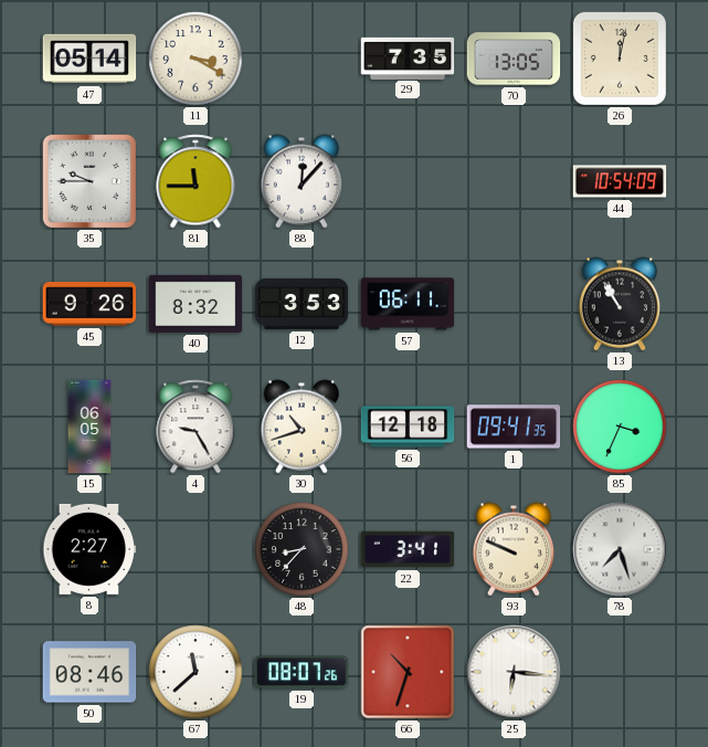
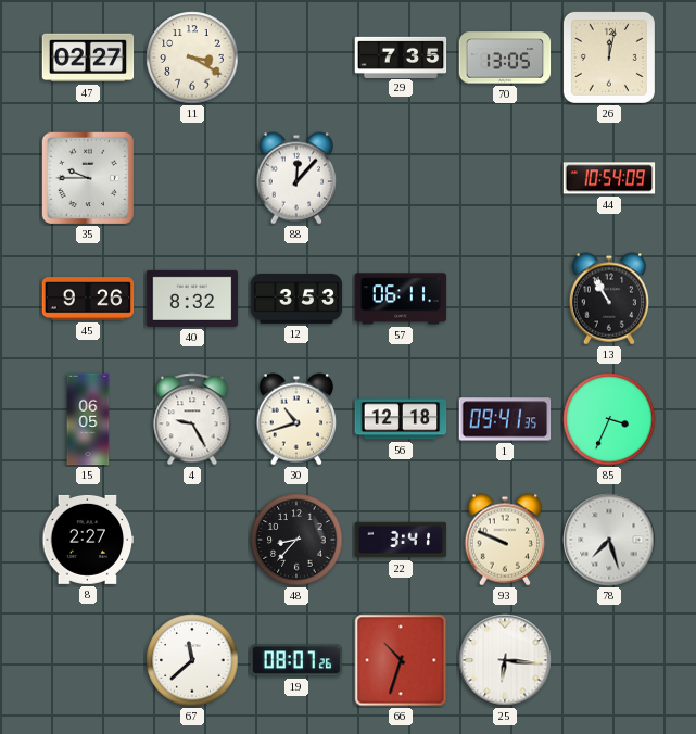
47: 05:14 -> 02:27 (88, 58)
81: 11:45 -> none (196, 181)
50: 08:46 -> none (89, 672)
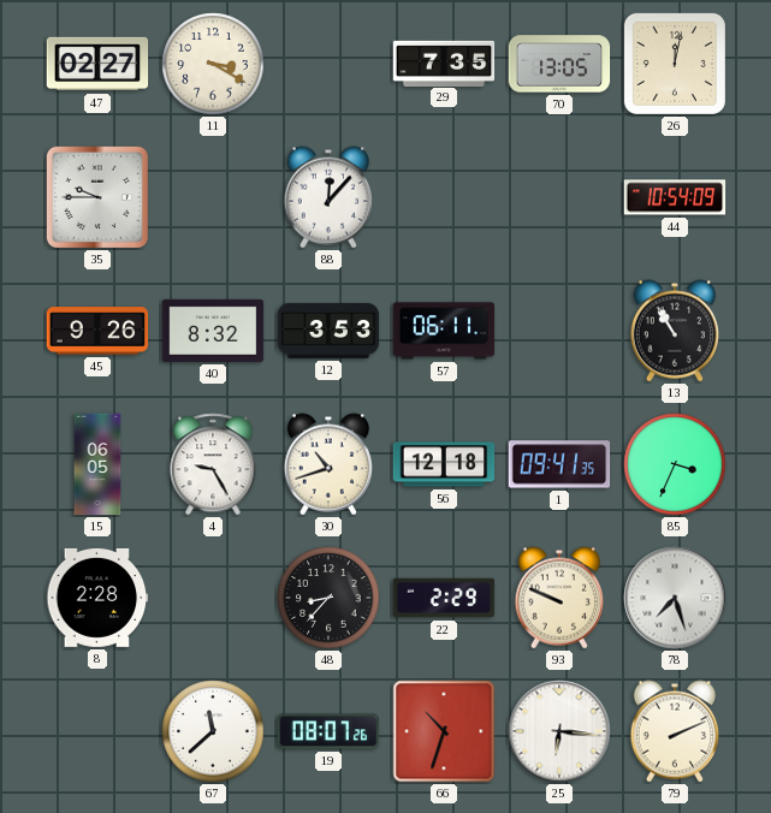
8: 2:27 -> 2:28 (97, 598)
22: 3:41 -> 2:29 (444, 598)
79: none -> 2:11 (675, 731)
